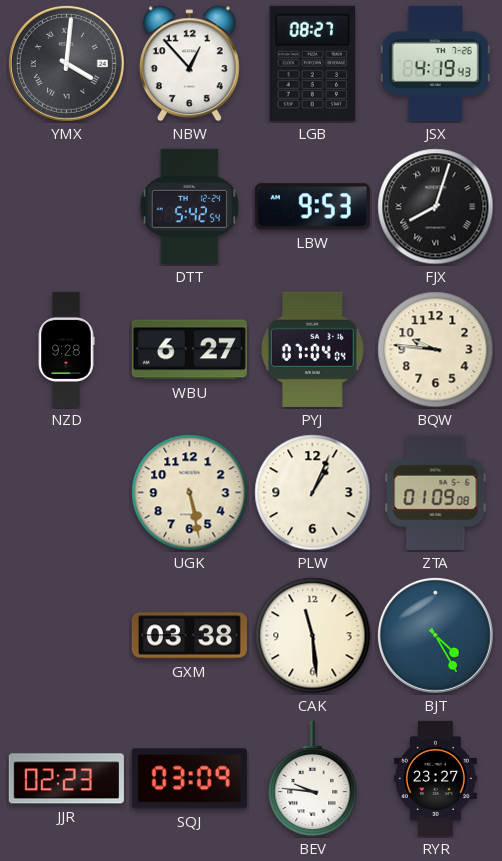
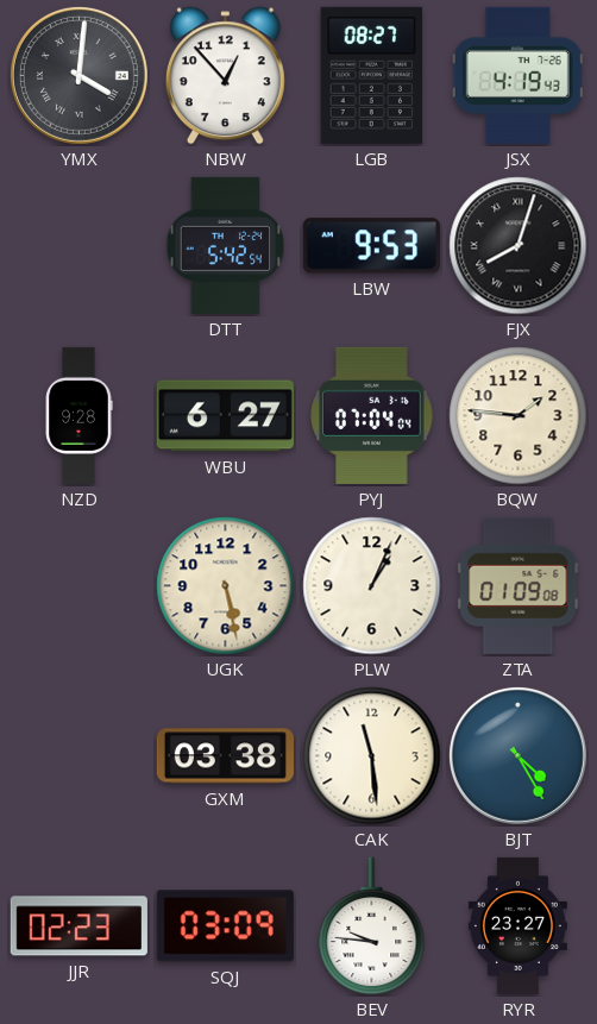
BQW: 9:46 -> 1:46 (519, 416)
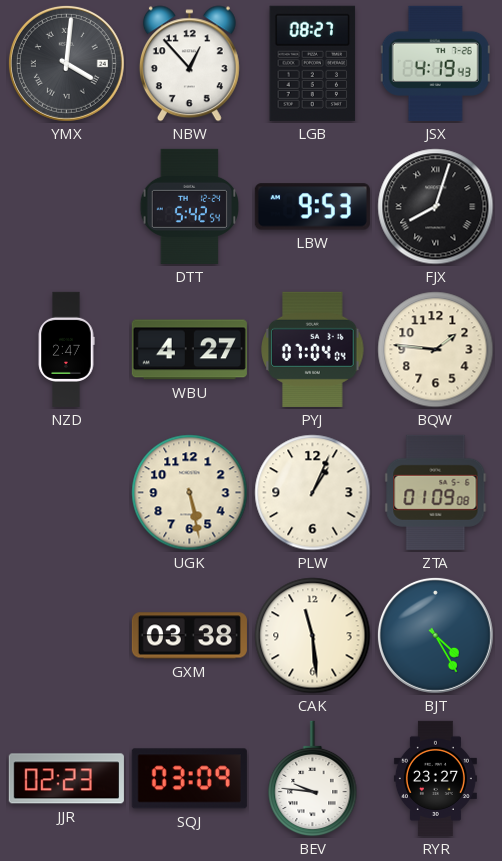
NZD: 9:28 -> 2:47 (66, 349)
WBU: 6:27 -> 4:27 (189, 350)
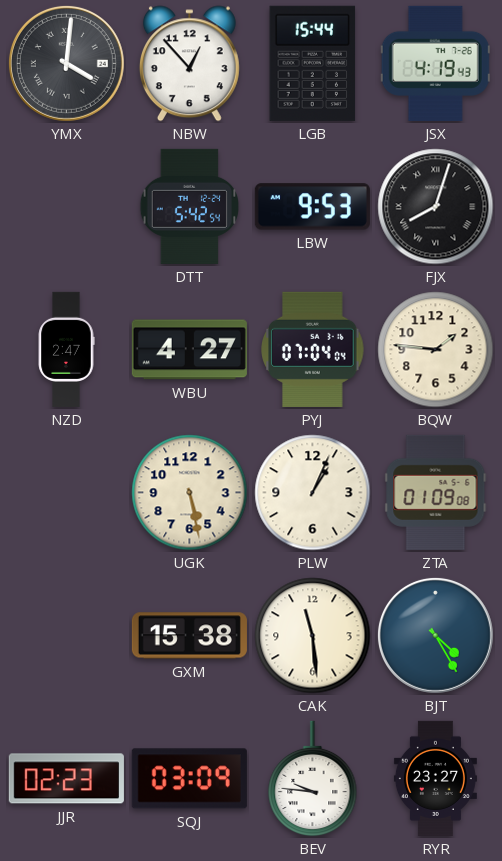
LGB: 08:27 -> 15:44 (313, 63)
GXM: 03:38 -> 15:38 (189, 636)
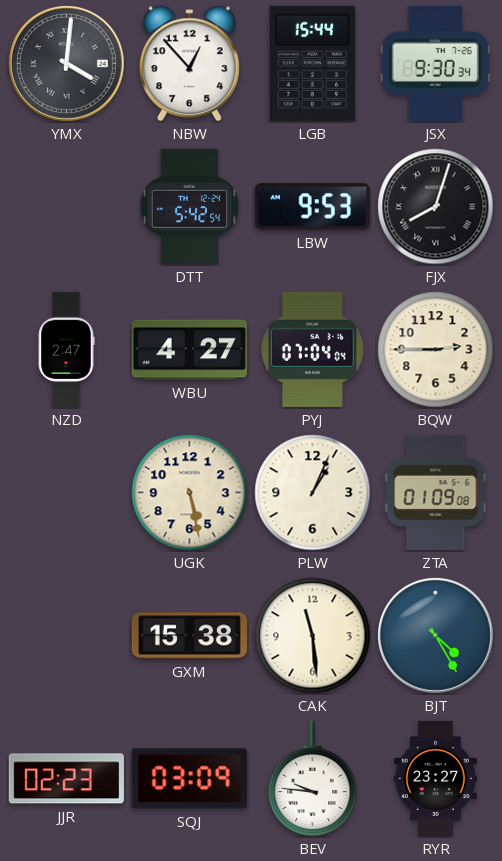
JSX: 4:19 -> 9:30 (435, 63)
BQW: 1:46 -> 2:45 (436, 350)
